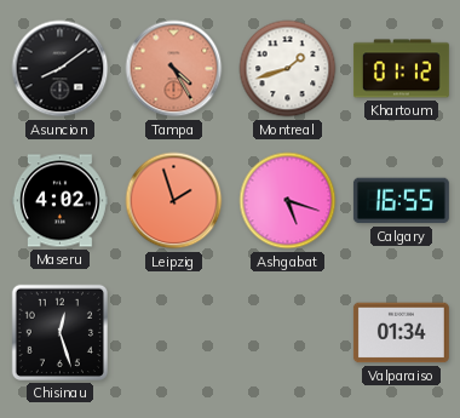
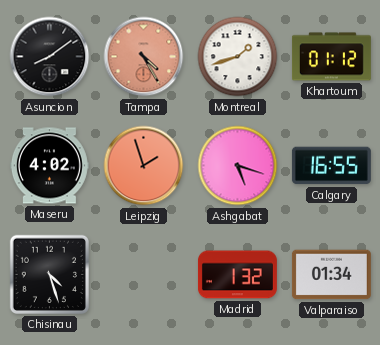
Chisinau: 12:27 -> 4:27 (49, 274)
Madrid: none -> 1:32 (237, 275)
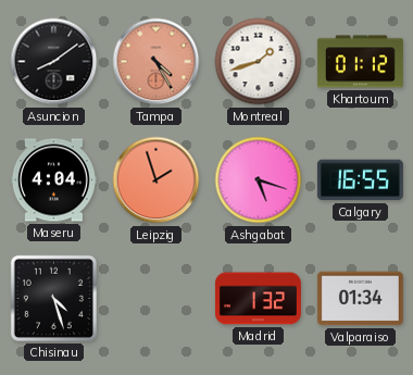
Maseru: 4:02 -> 4:04 (53, 180)
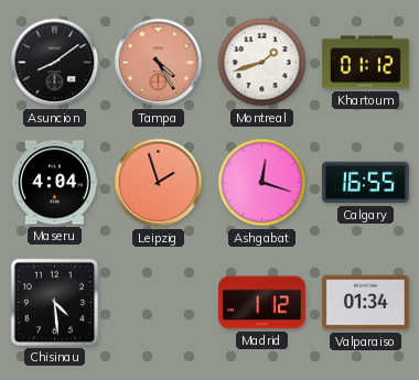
Ashgabat: 5:18 -> 12:18 (262, 183)
Chisinau: 4:27 -> 4:29 (54, 302)
Madrid: 1:32 -> 1:12 (261, 303)
